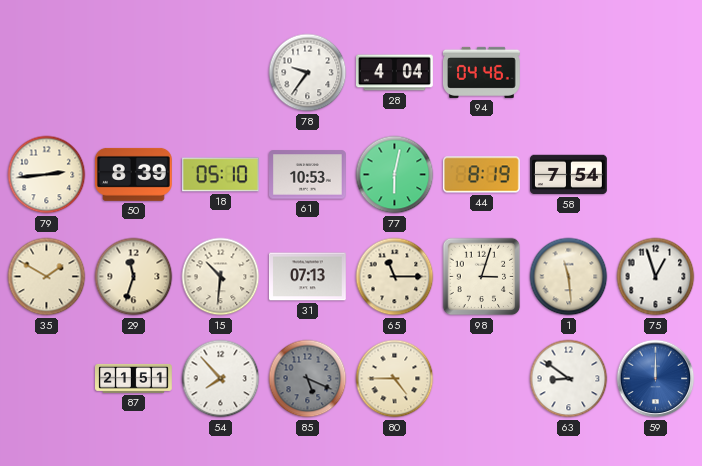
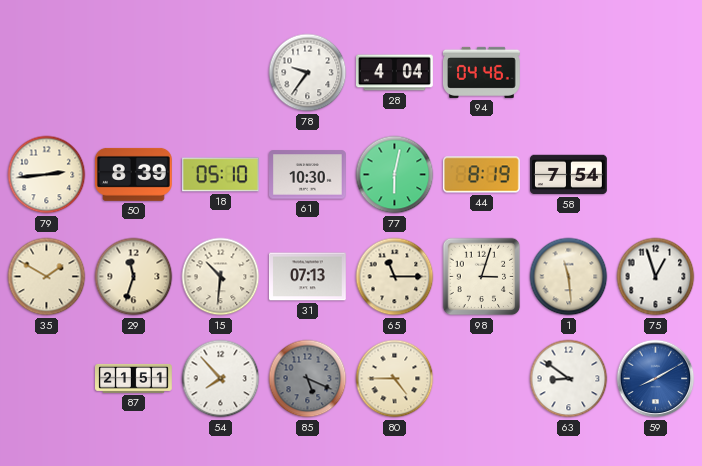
61: 10:53 -> 10:30 (308, 175)
59: 12:00 -> 8:10 (656, 379)
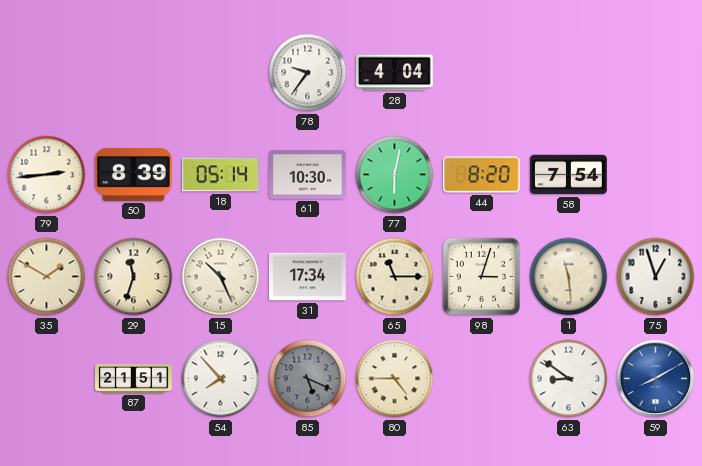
94: 04:46 -> none (482, 72)
18: 05:10 -> 05:14 (221, 175)
44: 8:19 -> 8:20 (481, 175)
15: 10:31 -> 10:26 (221, 277)
31: 07:13 -> 17:34 (308, 277)
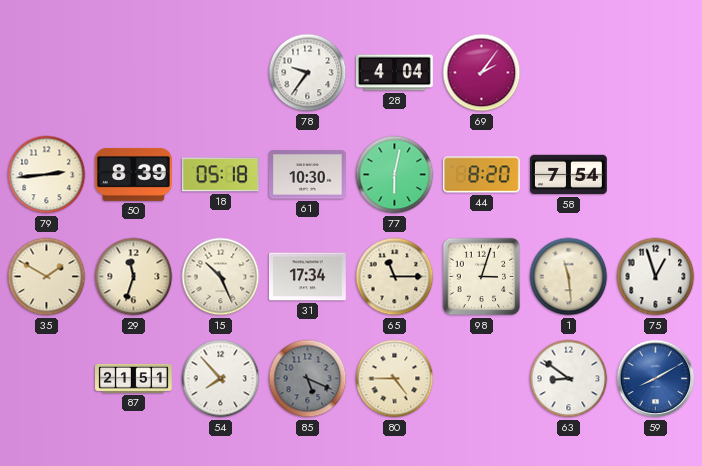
69: none -> 2:06 (482, 73)
18: 05:14 -> 05:18 (221, 175)
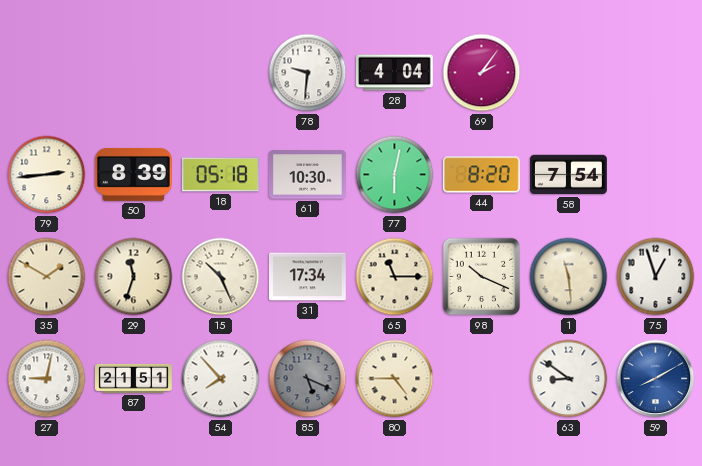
78: 9:36 -> 9:31 (308, 73)
98: 3:03 -> 10:19 (482, 277)
27: none -> 9:02 (47, 379)
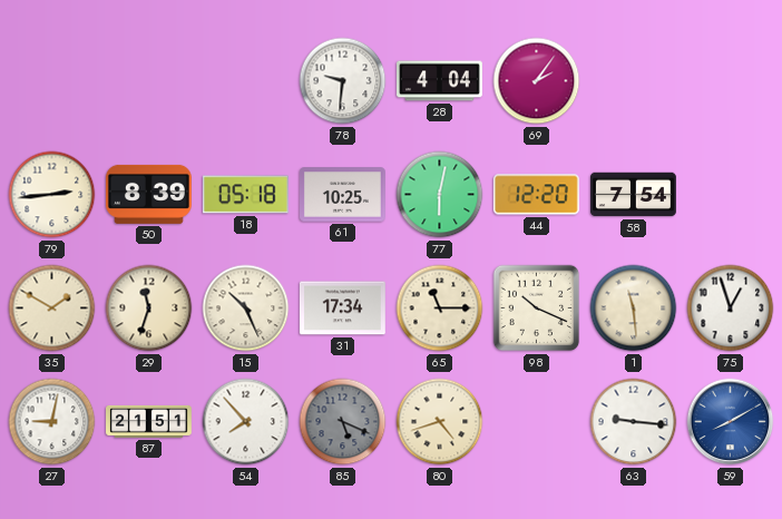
61: 10:30 -> 10:25 (343, 195)
44: 8:20 -> 12:20 (536, 195)
80: 4:45 -> 4:42 (440, 422)
63: 8:51 -> 9:16 (634, 422)
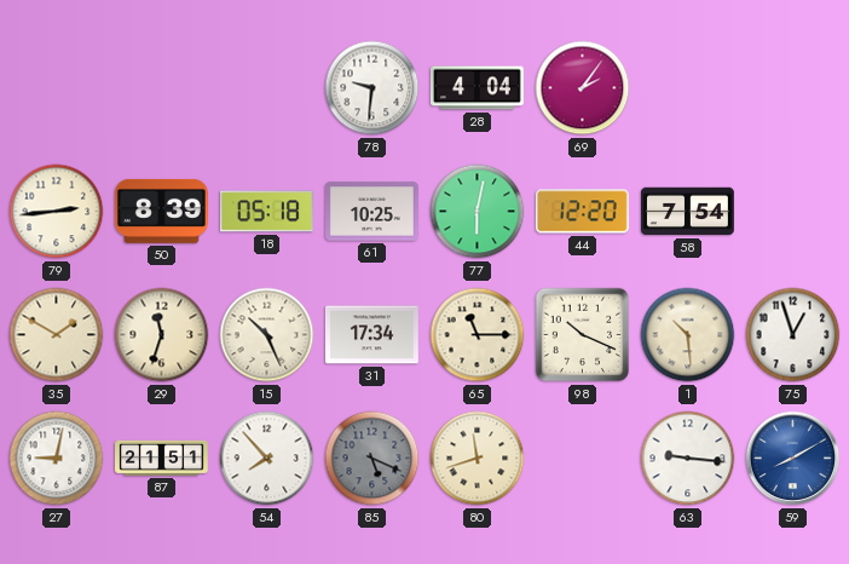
1: 11:29 -> 10:29 (688, 335)
80: 4:42 -> 11:42 (478, 459)
